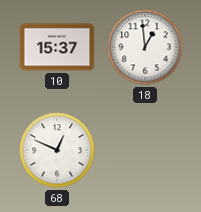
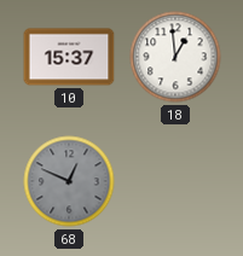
68 dial: white -> grey (69, 181)
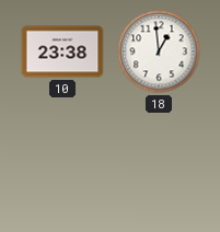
10: 15:37 -> 23:38 (62, 51)
68: 12:49 -> none (69, 181)
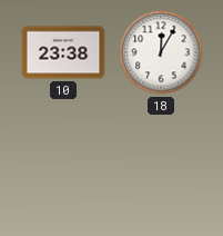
18: 12:59 -> 12:05 (161, 52)
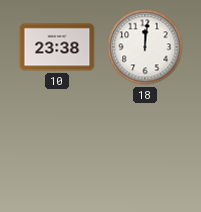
18: 12:05 -> 12:01 (145, 47)
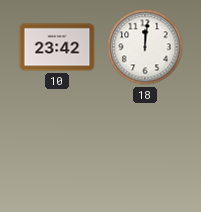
10: 23:38 -> 23:42 (57, 47)
